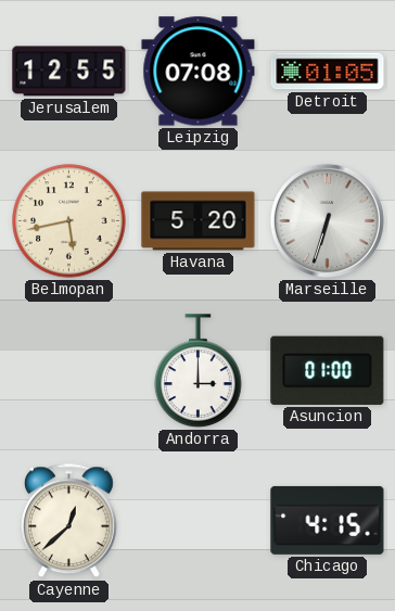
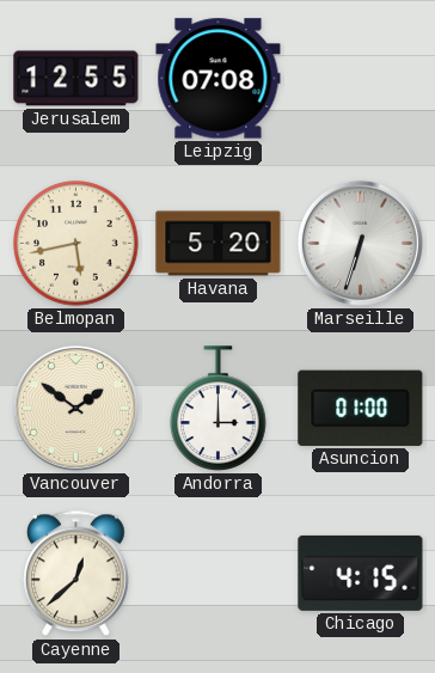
Detroit: 01:05 -> none (328, 72)
Vancouver: none -> 1:51 (75, 408)
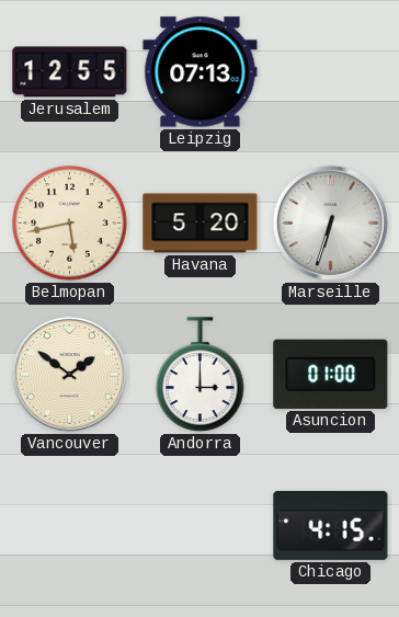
Leipzig: 07:08 -> 07:13 (201, 72)
Cayenne: 12:38 -> none (76, 574)
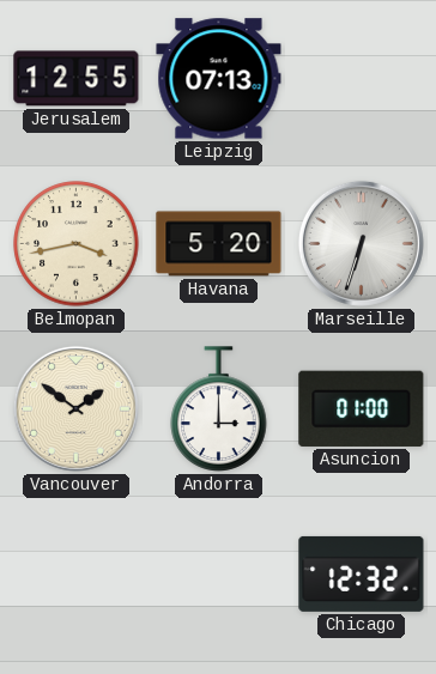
Belmopan: 5:43 -> 3:43 (77, 244)
Chicago: 4:15 -> 12:32 (362, 573)
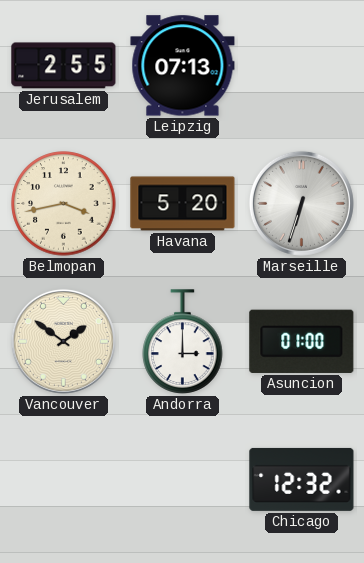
Jerusalem: 12:55 -> 2:55 (64, 66)
